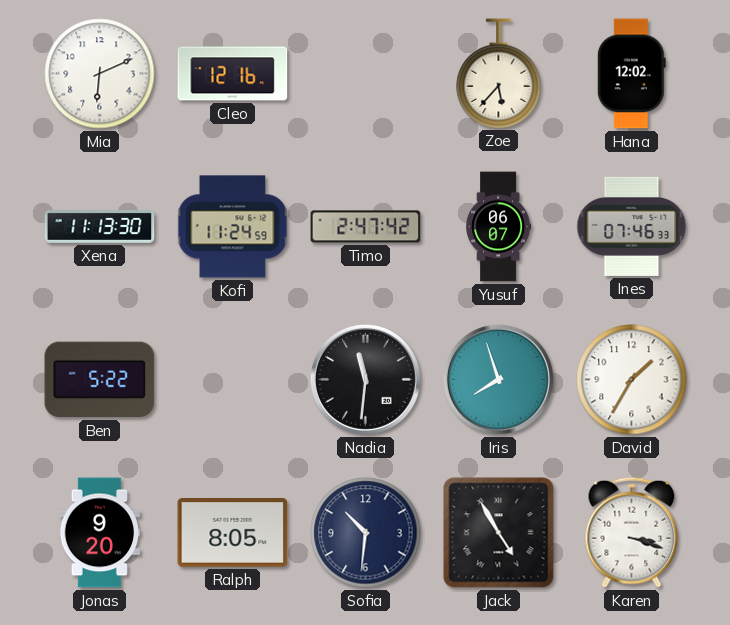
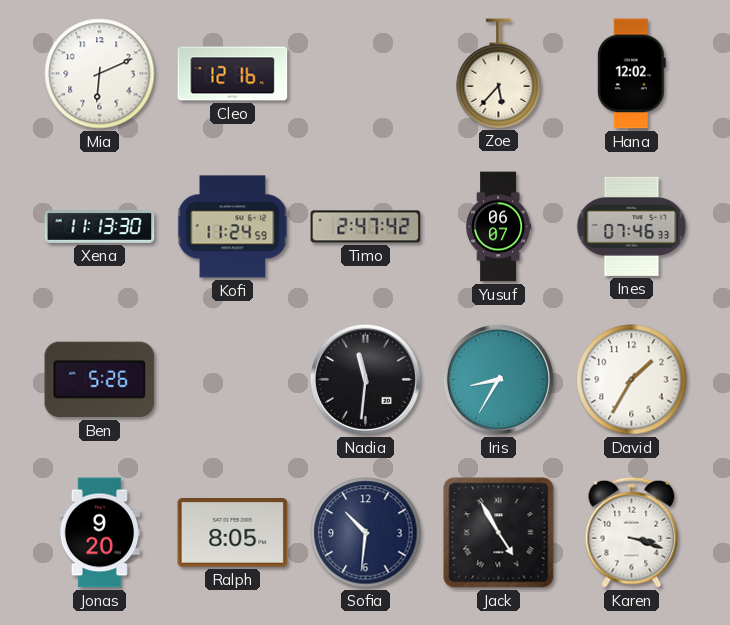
Ben: 5:22 -> 5:26 (100, 380)
Iris: 7:57 -> 8:35 (498, 379)
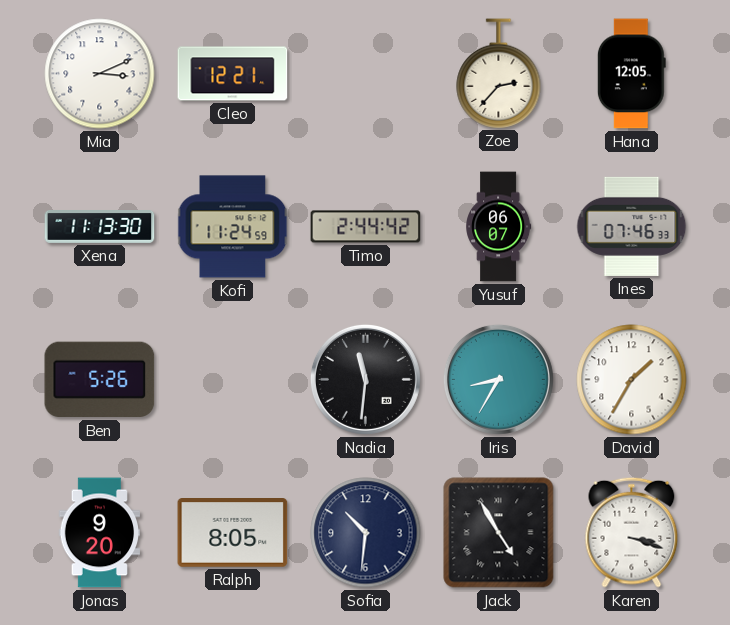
Mia: 6:11 -> 3:11 (100, 74)
Cleo: 12:16 -> 12:21 (233, 74)
Zoe: 5:37 -> 2:37 (499, 73)
Hana: 12:02 -> 12:05 (631, 74)
Timo: 2:47 -> 2:44 (366, 227)
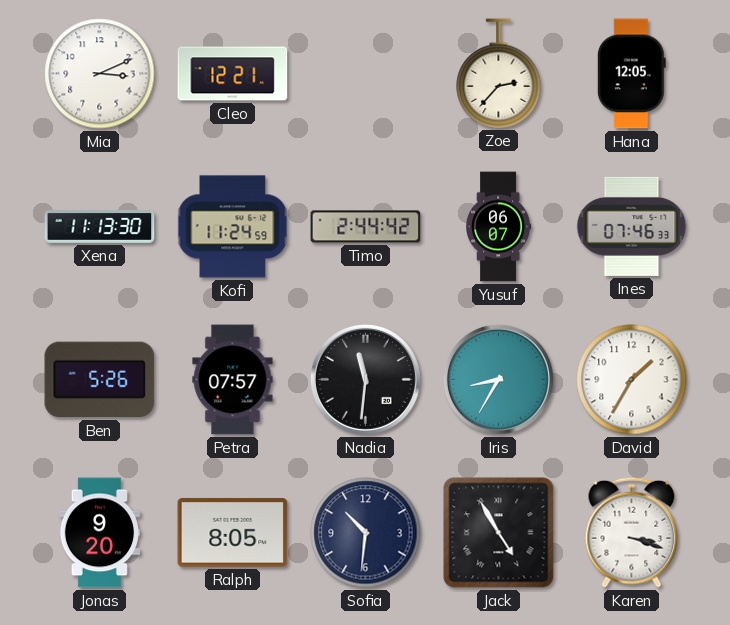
Petra: none -> 07:57 (233, 380)
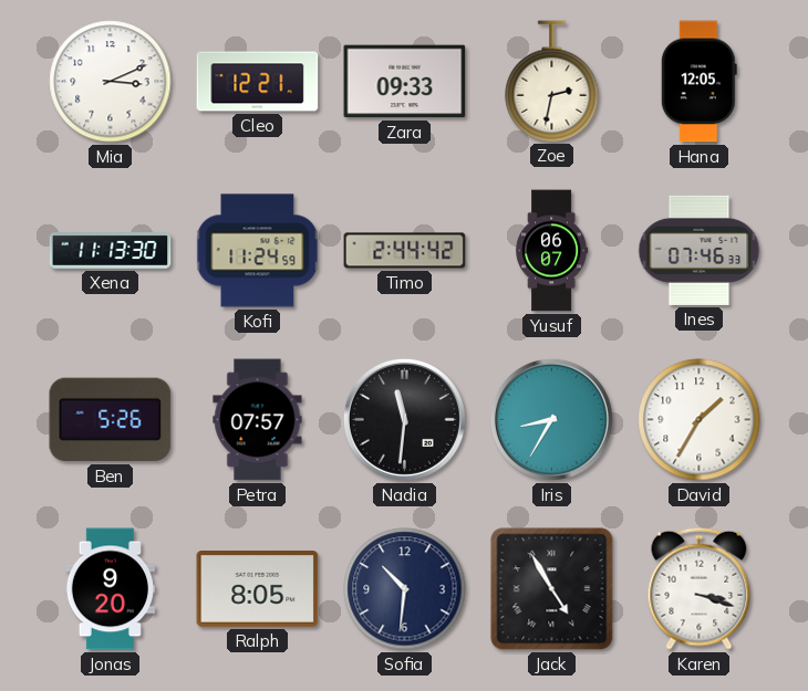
Zara: none -> 09:33 (405, 82)
Zoe: 2:37 -> 2:32 (552, 81)
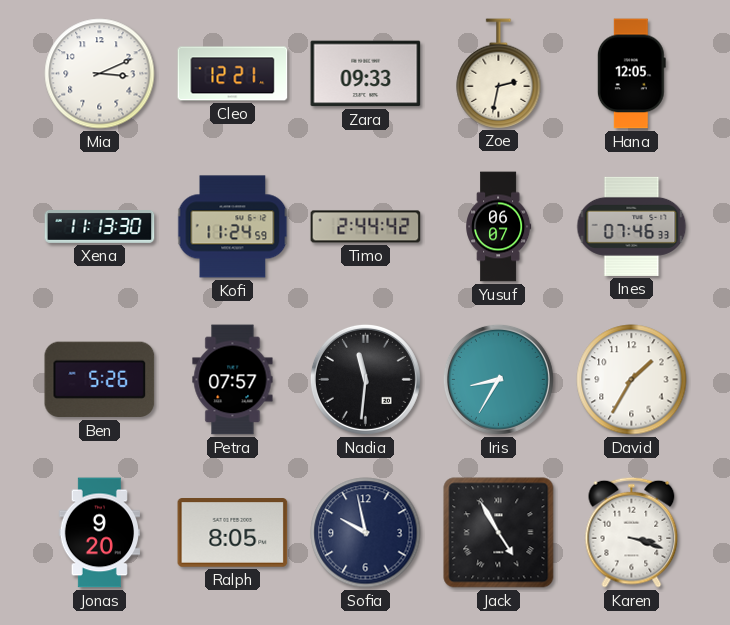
Sofia: 10:31 -> 9:58 (366, 533)
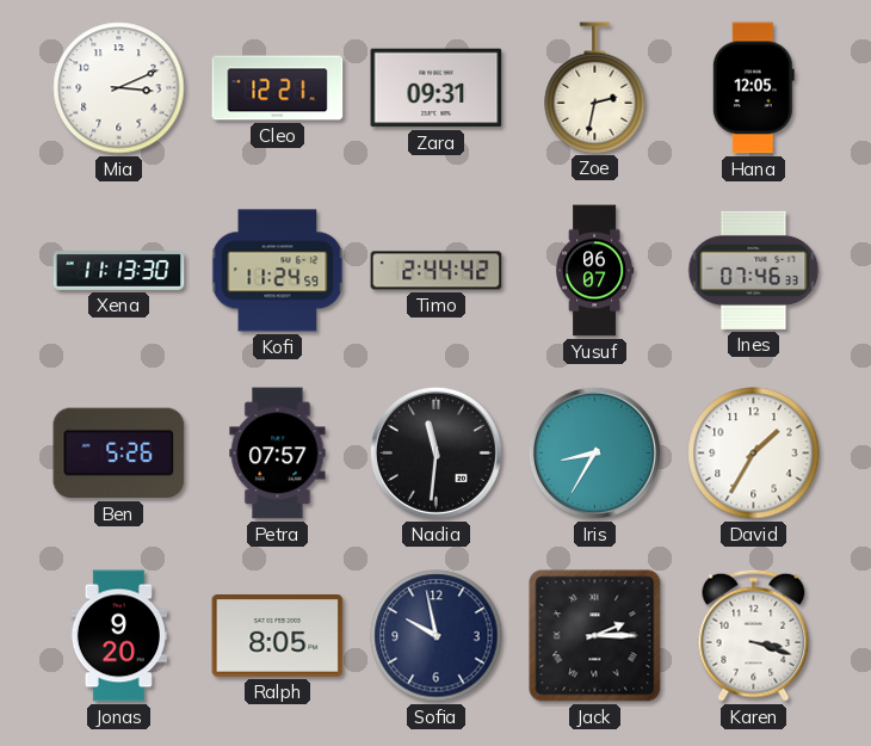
Zara: 09:33 -> 09:31 (437, 88)
Jack: 4:55 -> 2:15 (595, 636)
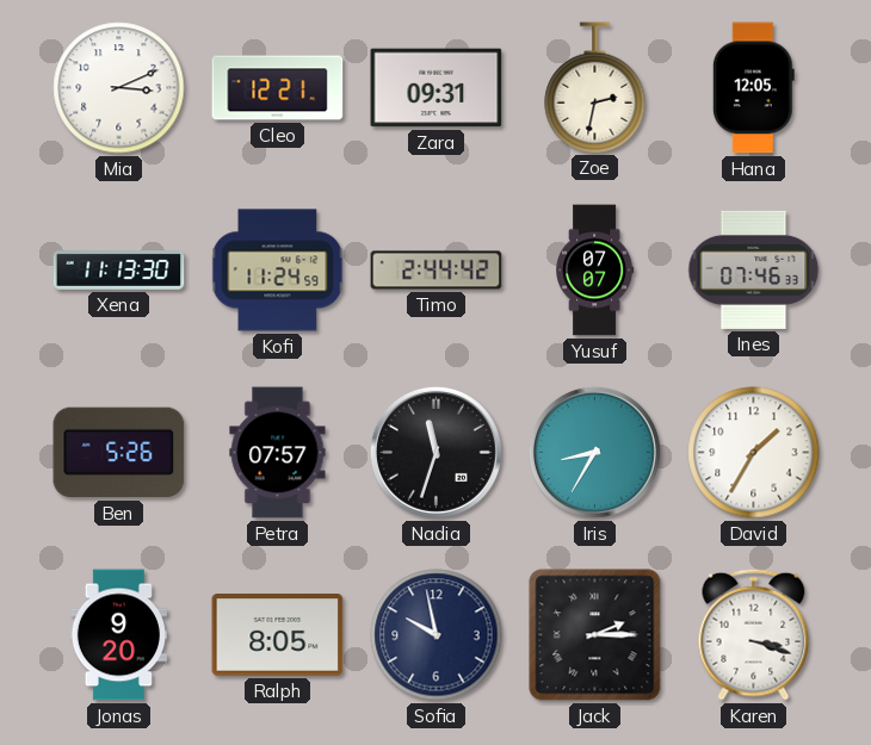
Yusuf: 06:07 -> 07:07 (595, 271)
Nadia: 11:31 -> 11:33 (435, 452)
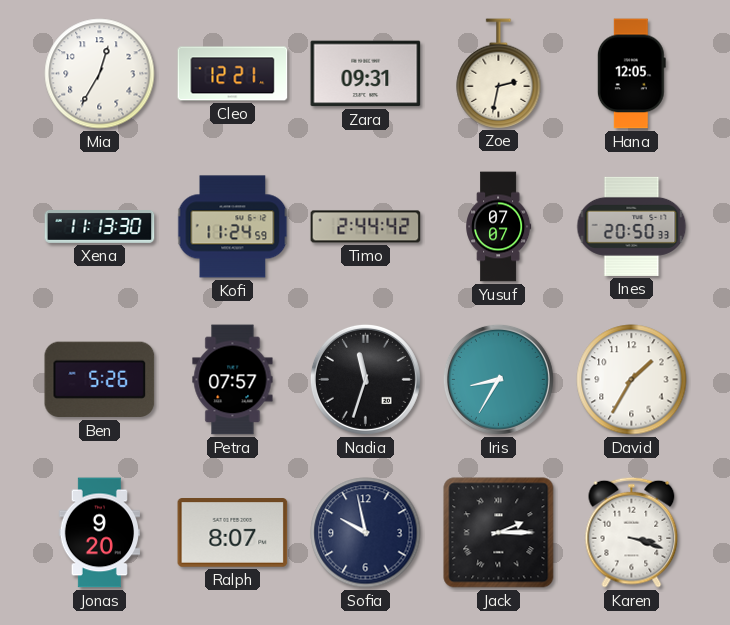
Mia: 3:11 -> 12:35 (100, 74)
Ines: 07:46 -> 20:50 (632, 226)
Ralph: 8:05 -> 8:07 (233, 533)
